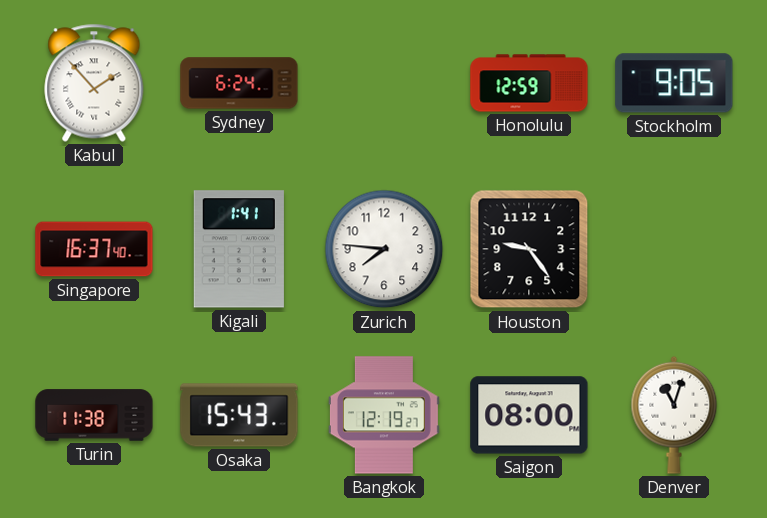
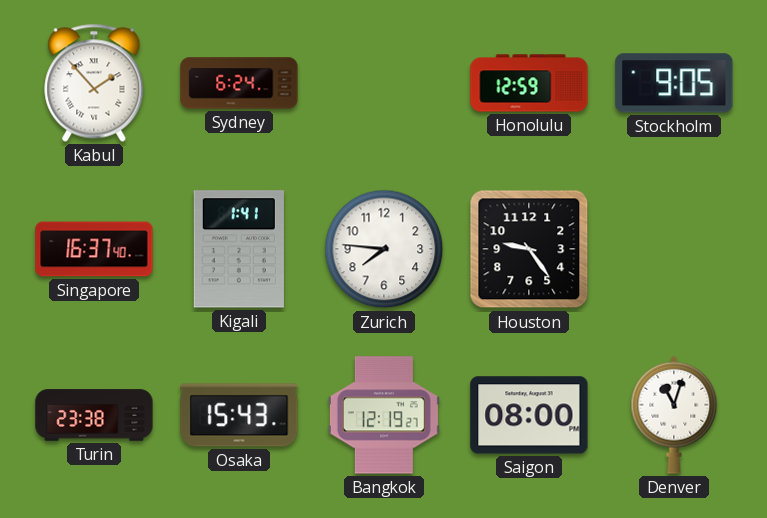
Turin: 11:38 -> 23:38 (94, 415)
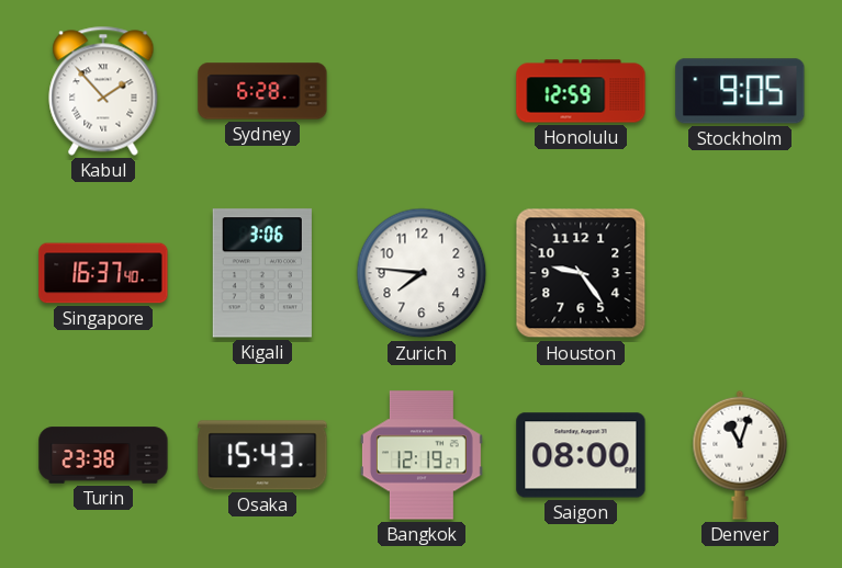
Sydney: 6:24 -> 6:28 (262, 91)
Kigali: 1:41 -> 3:06 (262, 273)
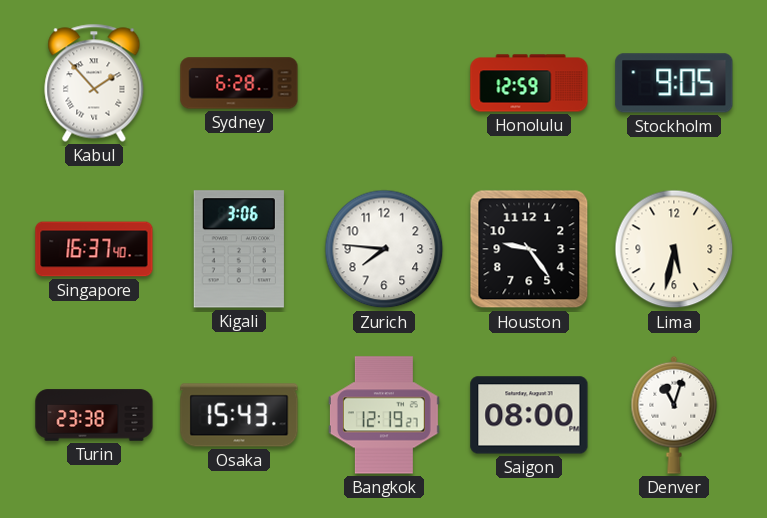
Lima: none -> 5:32 (674, 249)
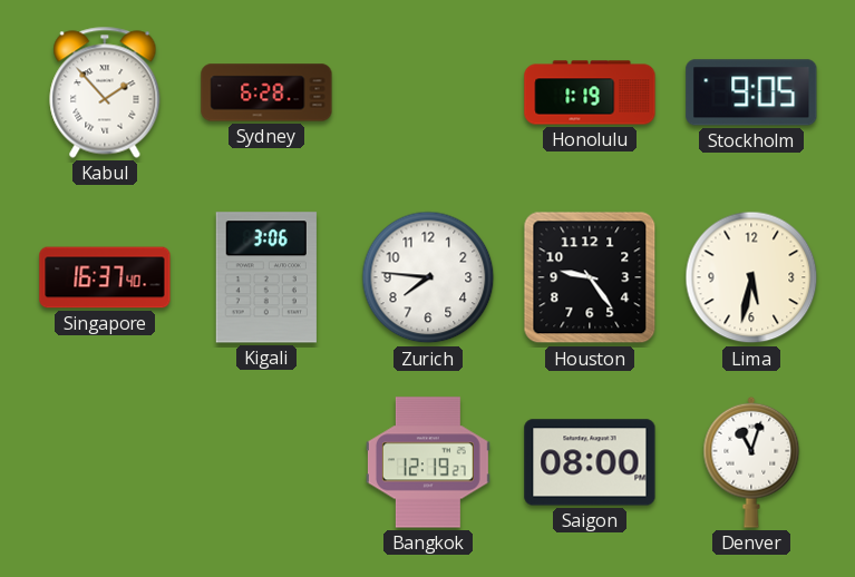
Honolulu: 12:59 -> 1:19 (590, 92)
Turin: 23:38 -> none (94, 415)
Osaka: 15:43 -> none (239, 415)
